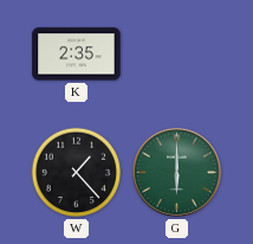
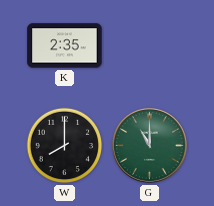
W: 1:23 -> 8:00 (65, 146)
G: 6:00 -> 11:00 (149, 145)
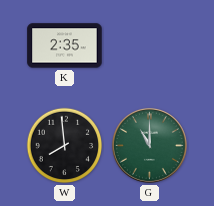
W: 8:00 -> 7:59 (65, 146)
